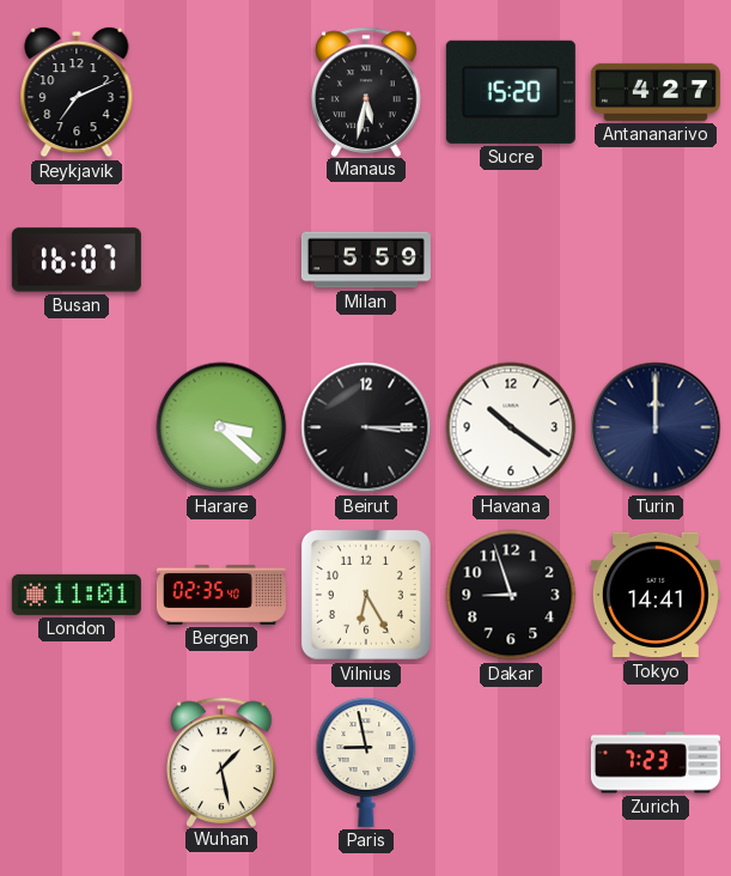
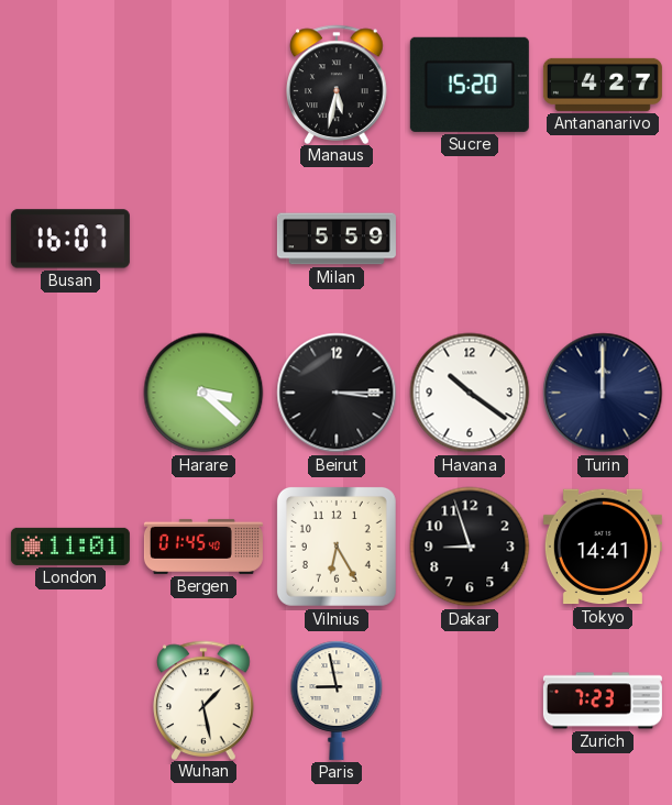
Reykjavik: 7:11 -> none (77, 92)
Bergen: 02:35 -> 01:45 (203, 547)
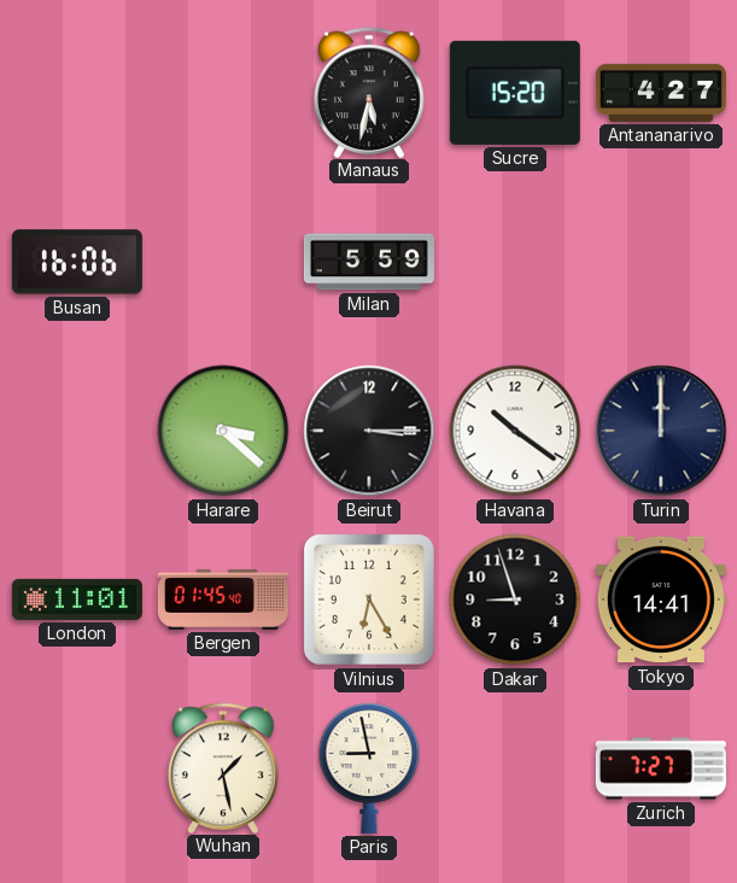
Busan: 16:07 -> 16:06 (77, 262)
Zurich: 7:23 -> 7:27 (661, 768)
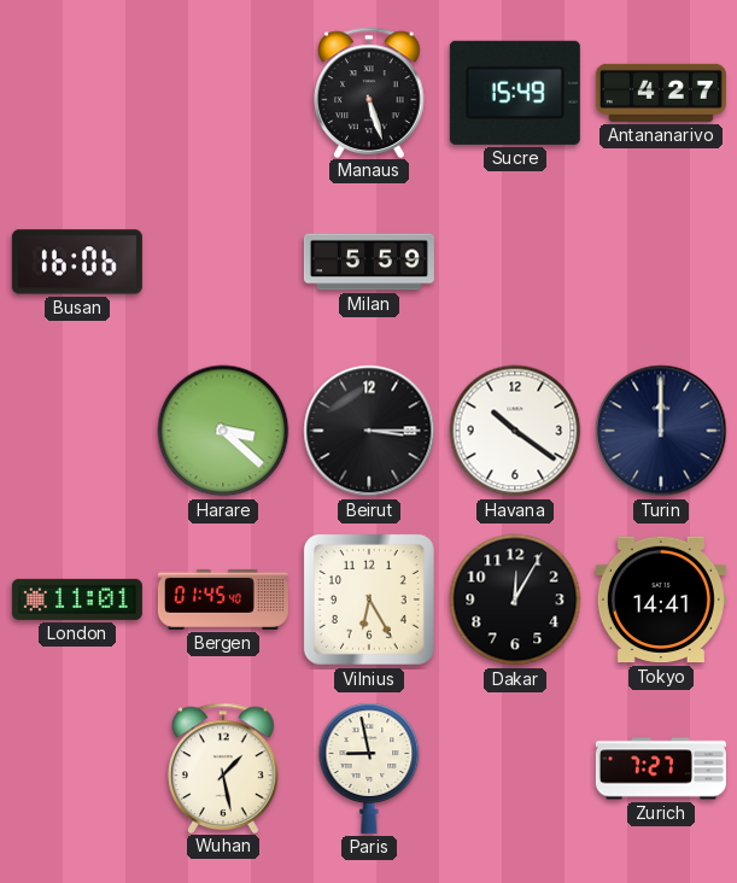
Manaus: 5:32 -> 5:27 (369, 92)
Sucre: 15:20 -> 15:49 (515, 93)
Dakar: 8:57 -> 12:05 (515, 600)
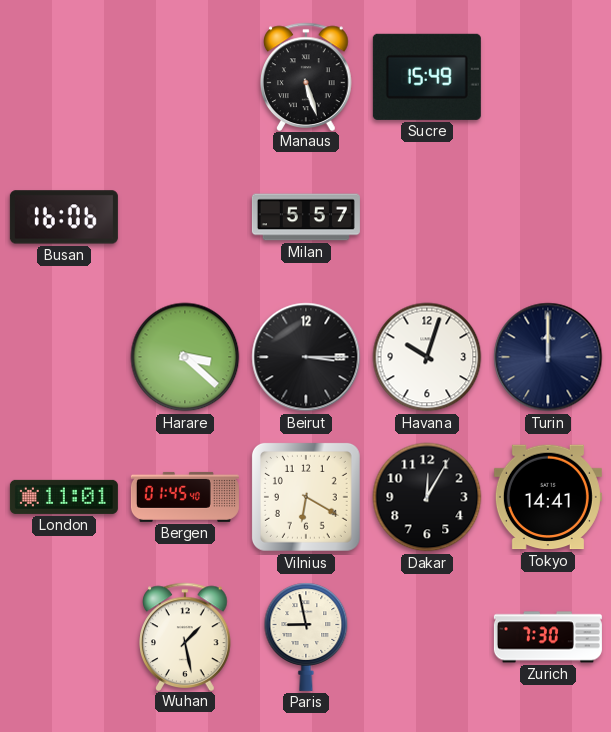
Antananarivo: 4:27 -> none (661, 93)
Milan: 5:59 -> 5:57 (306, 217)
Havana: 10:21 -> 10:03 (427, 357)
Vilnius: 6:25 -> 6:20 (306, 497)
Zurich: 7:27 -> 7:30 (548, 637)
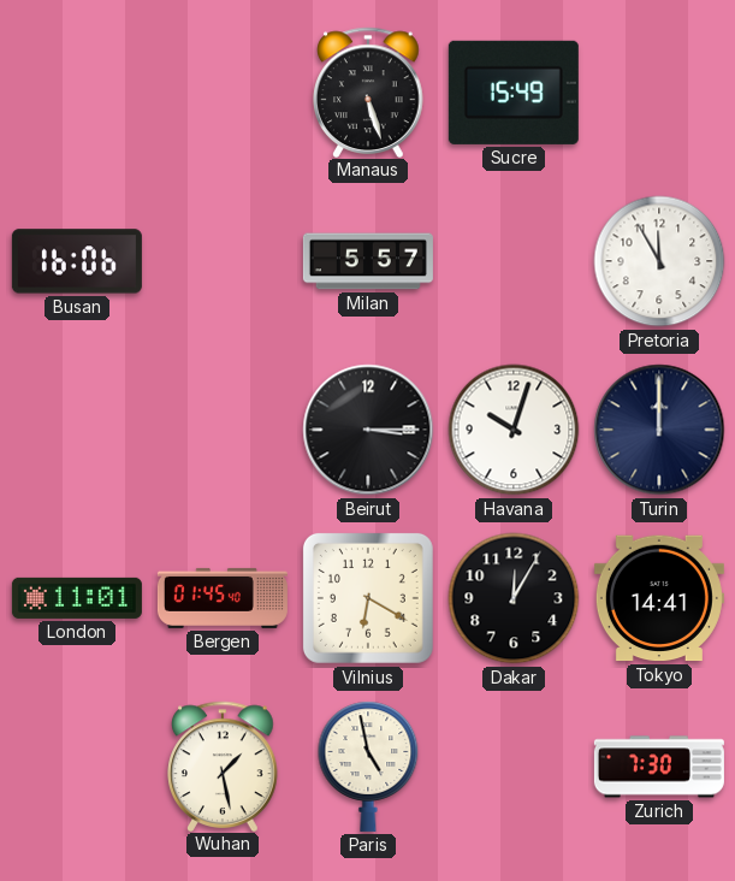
Pretoria: none -> 11:55 (659, 261)
Harare: 3:22 -> none (185, 357)
Paris: 8:58 -> 4:58 (368, 767)
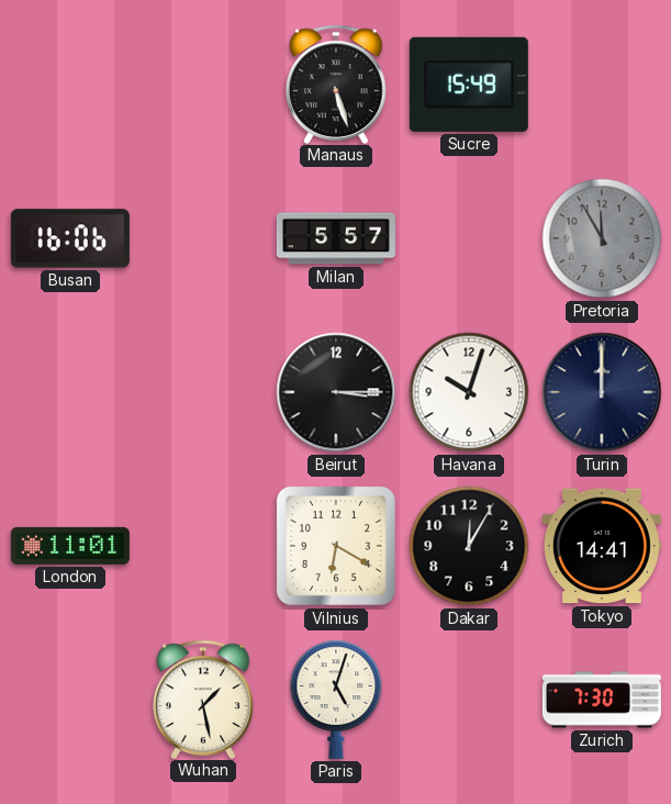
Pretoria dial: white -> grey (602, 238)
Bergen: 01:45 -> none (223, 598)
Paris: 4:58 -> 5:03 (336, 700)
